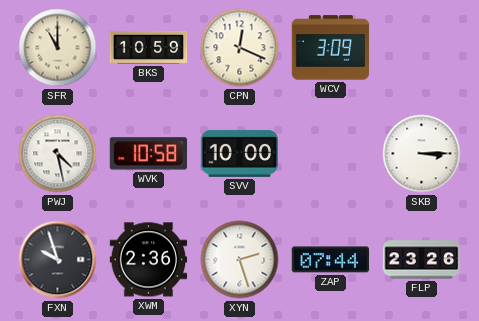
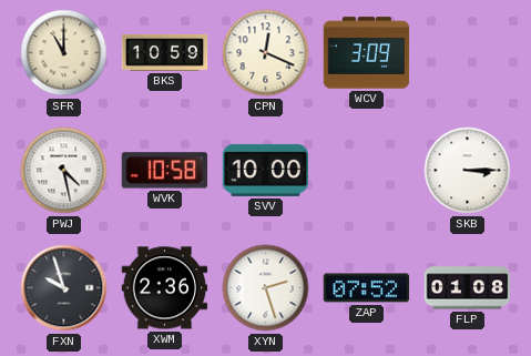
ZAP: 07:44 -> 07:52 (367, 288)
FLP: 23:26 -> 01:08 (468, 288)
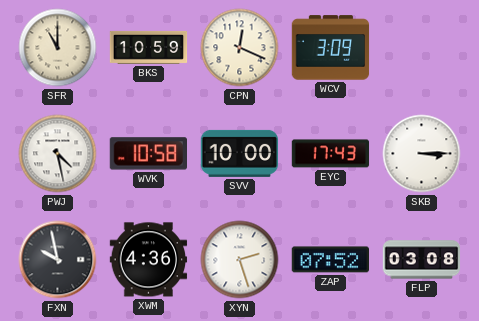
EYC: none -> 17:43 (331, 154)
FXN: 9:57 -> 9:58 (58, 260)
XWM: 2:36 -> 4:36 (149, 260)
FLP: 01:08 -> 03:08 (422, 260)
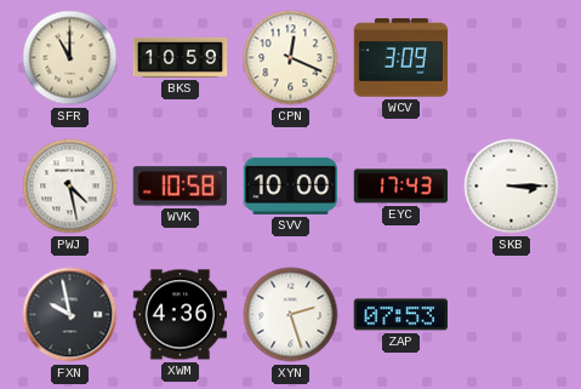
ZAP: 07:52 -> 07:53 (401, 315)
FLP: 03:08 -> none (422, 260)
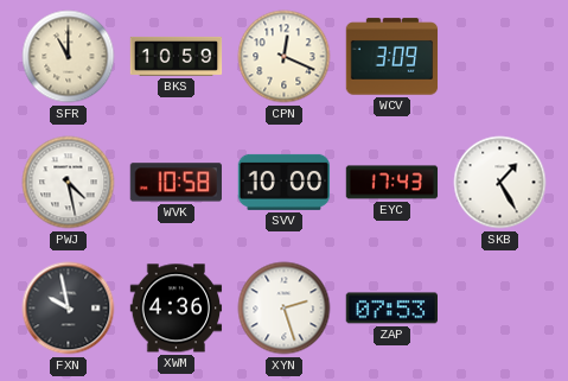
SKB: 3:15 -> 1:25 (500, 183)
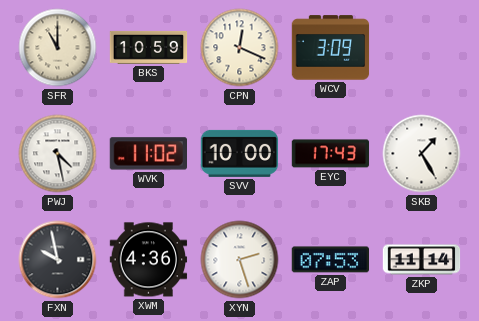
WVK: 10:58 -> 11:02 (148, 154)
ZKP: none -> 11:14 (422, 260)
